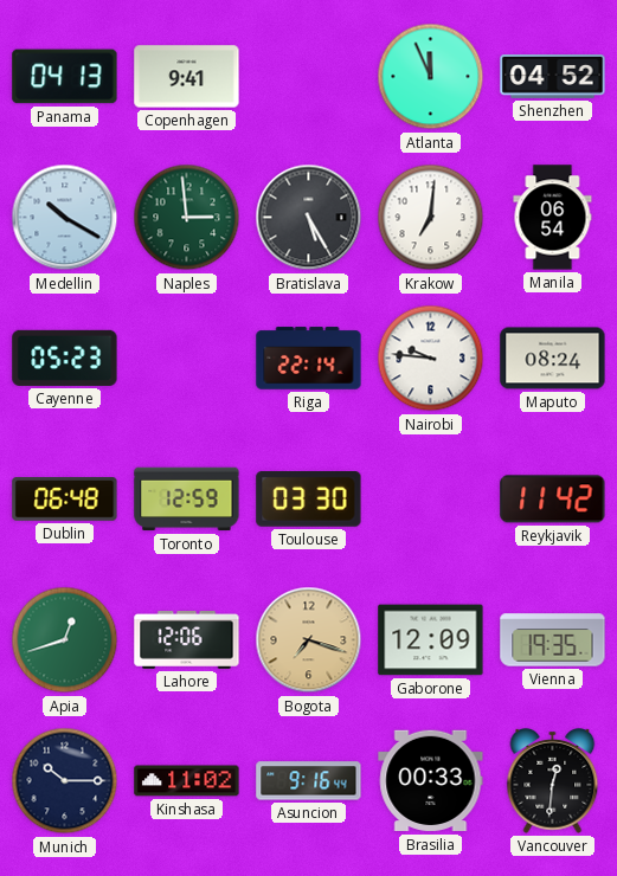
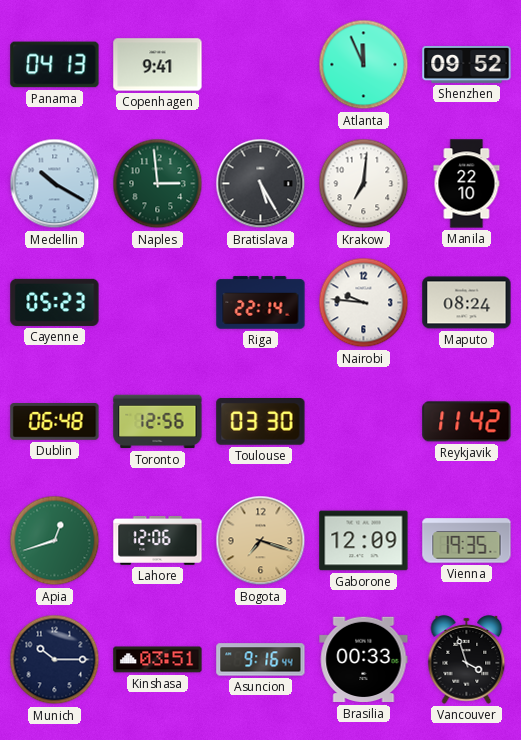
Shenzhen: 04:52 -> 09:52 (467, 65)
Manila: 06:54 -> 22:10 (467, 184)
Toronto: 12:59 -> 12:56 (158, 422)
Kinshasa: 11:02 -> 03:51 (158, 660)
Vancouver: 12:31 -> 3:57 (467, 660)
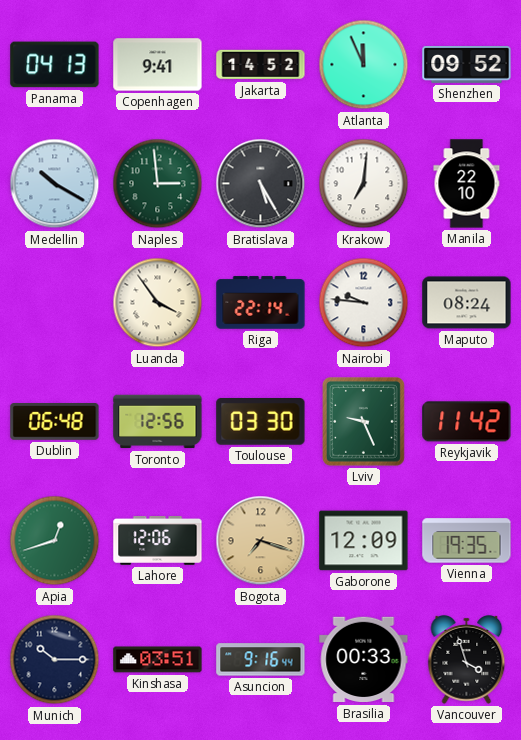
Jakarta: none -> 14:52 (261, 65)
Cayenne: 05:23 -> none (55, 302)
Luanda: none -> 3:54 (158, 303)
Lviv: none -> 9:26 (364, 422)
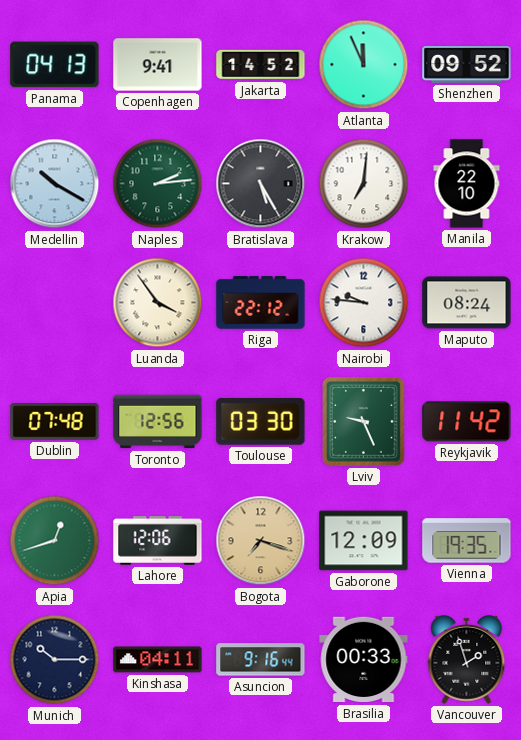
Naples: 2:59 -> 2:14 (158, 184)
Riga: 22:14 -> 22:12 (261, 303)
Dublin: 06:48 -> 07:48 (55, 422)
Kinshasa: 03:51 -> 04:11 (158, 660)
Vancouver: 3:57 -> 1:57 (467, 660)
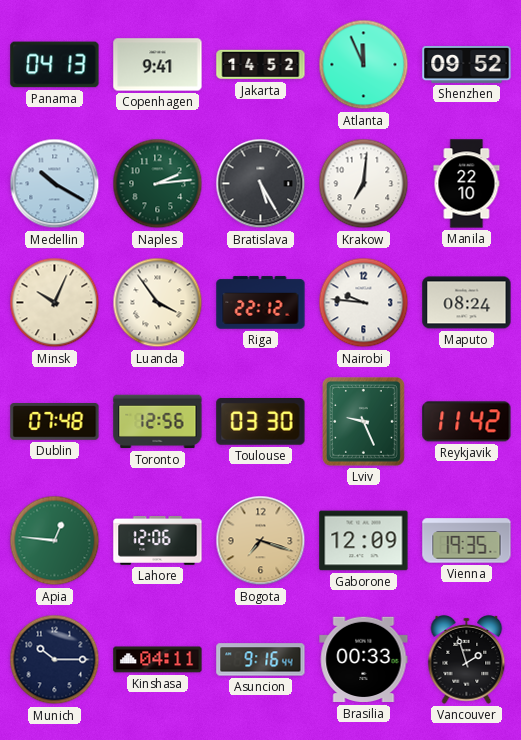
Minsk: none -> 10:04 (55, 303)
Apia: 12:42 -> 12:46 (55, 541)
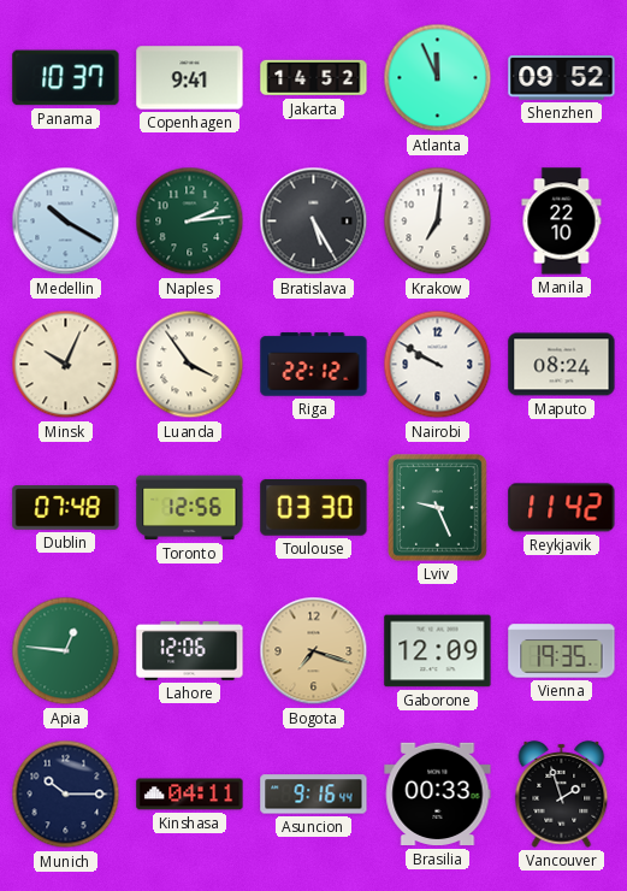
Panama: 04:13 -> 10:37 (66, 78)
Nairobi: 9:46 -> 9:50 (438, 365)
